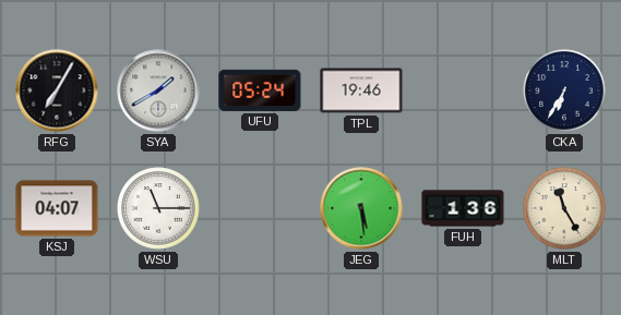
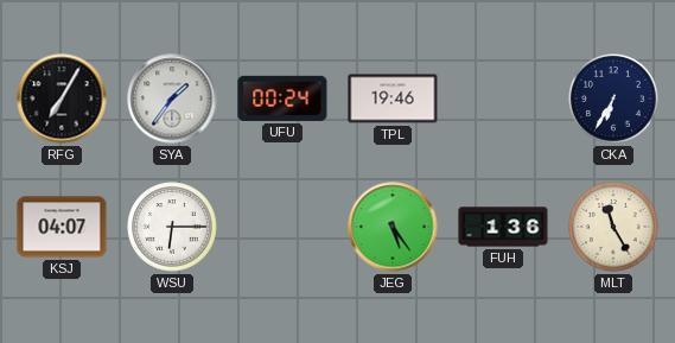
SYA: 1:40 -> 1:36 (172, 99)
UFU: 05:24 -> 00:24 (282, 99)
WSU: 11:15 -> 6:15 (172, 227)
JEG: 5:29 -> 5:24 (393, 227)
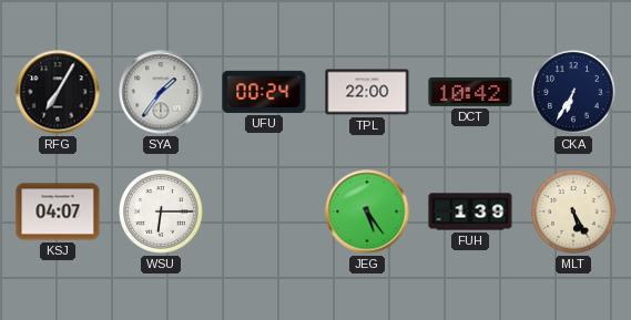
TPL: 19:46 -> 22:00 (367, 92)
DCT: none -> 10:42 (470, 92)
FUH: 1:36 -> 1:39 (470, 211)
MLT: 11:25 -> 5:25 (573, 211)
